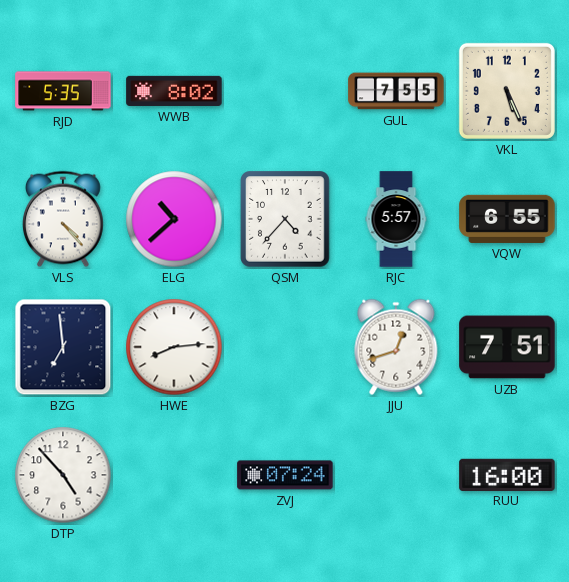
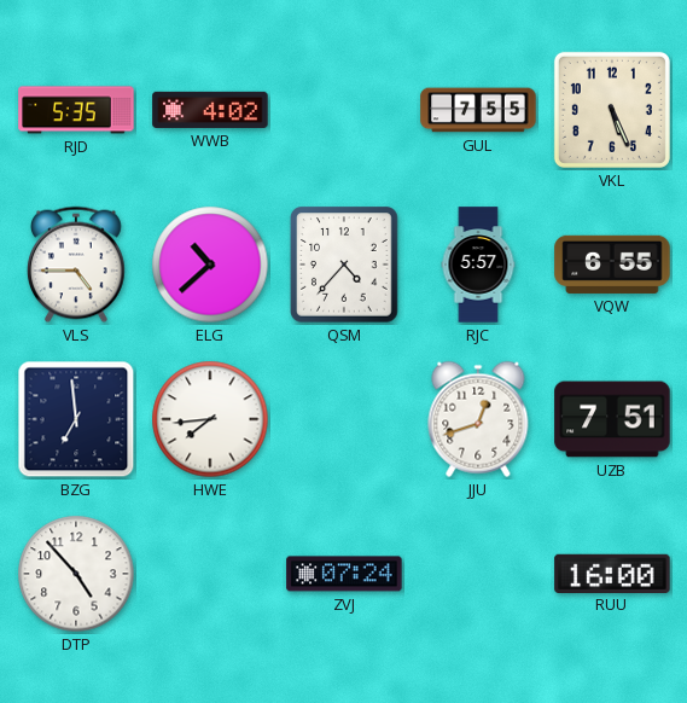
WWB: 8:02 -> 4:02 (210, 110)
VLS: 4:23 -> 4:45 (77, 265)
HWE: 8:14 -> 7:44 (210, 419)
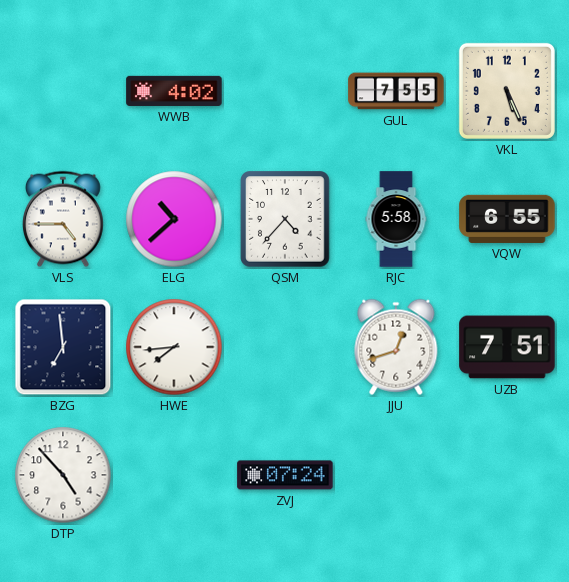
RJD: 5:35 -> none (76, 110)
RJC: 5:57 -> 5:58 (396, 219)
RUU: 16:00 -> none (612, 573)
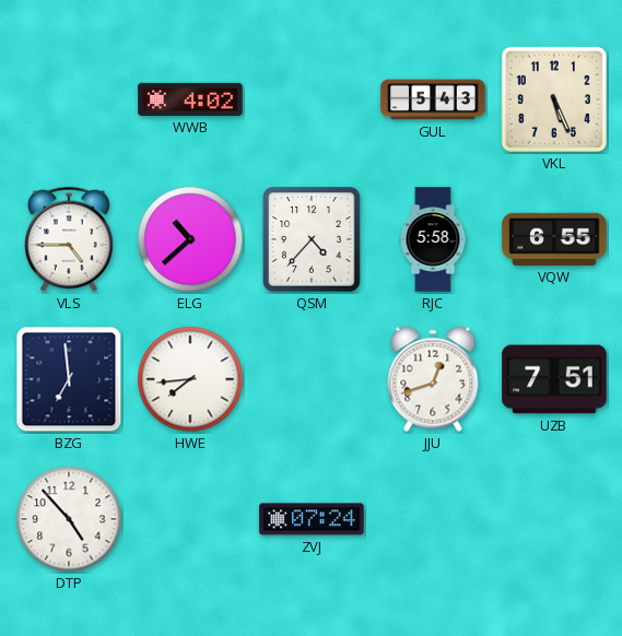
GUL: 7:55 -> 5:43 (433, 99)
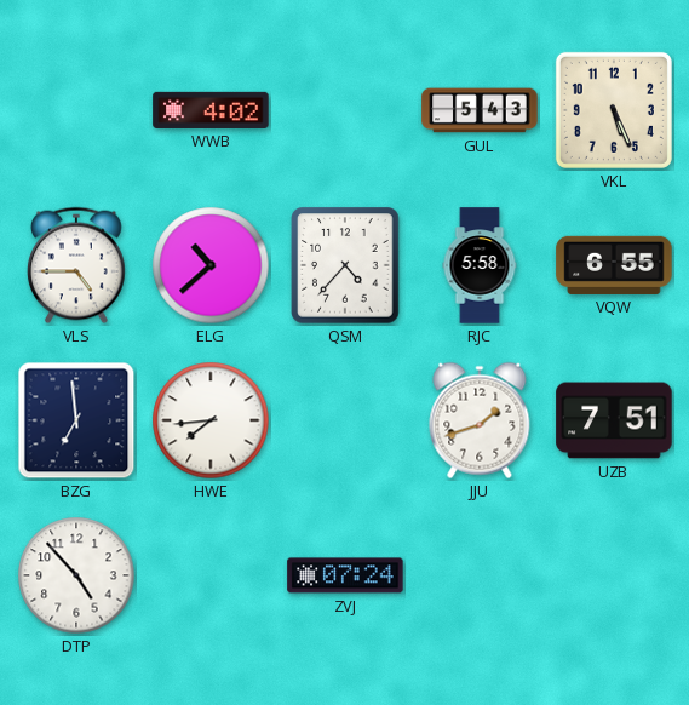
JJU: 12:42 -> 1:42 (480, 420)
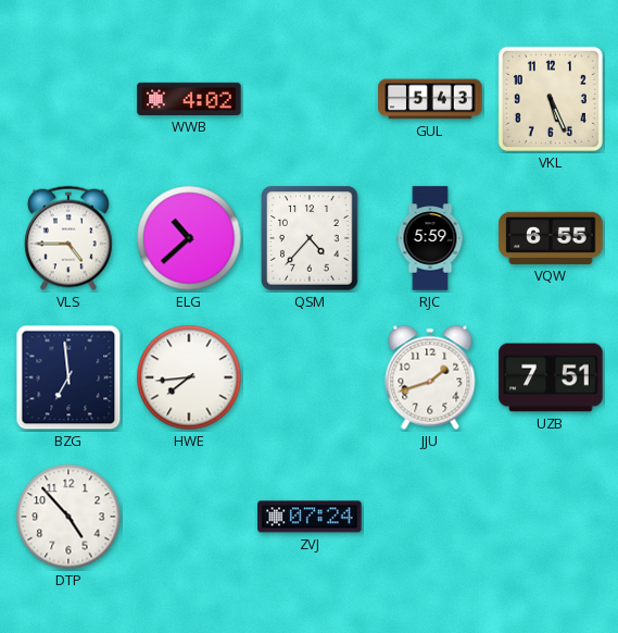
RJC: 5:58 -> 5:59 (430, 238)
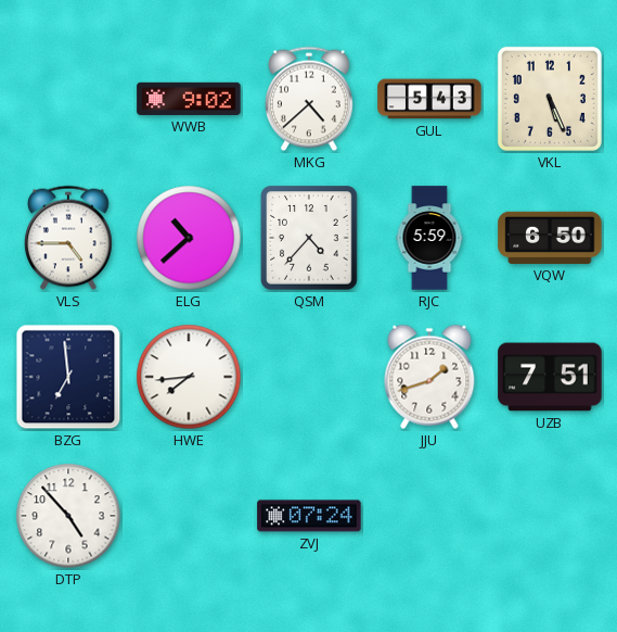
WWB: 4:02 -> 9:02 (189, 99)
MKG: none -> 4:38 (310, 99)
VQW: 6:55 -> 6:50 (550, 238)
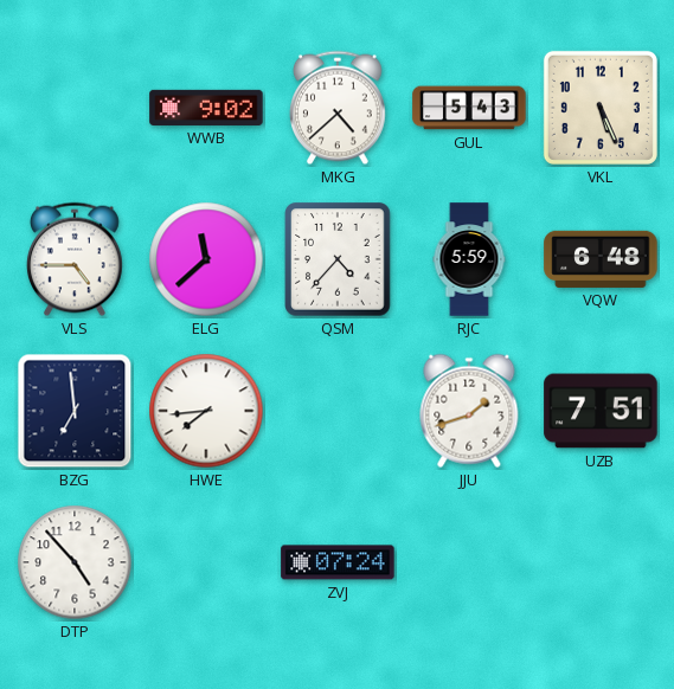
ELG: 10:38 -> 11:38 (206, 259)
VQW: 6:50 -> 6:48 (601, 259)
